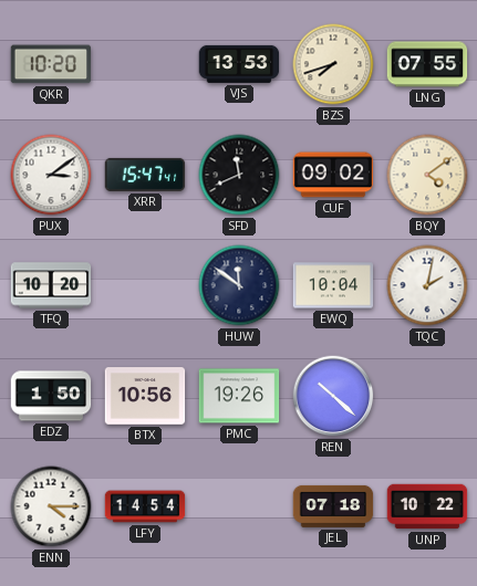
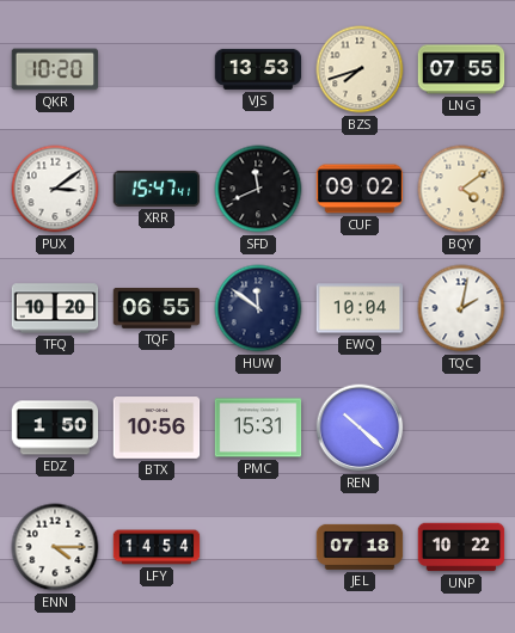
TQF: none -> 06:55 (157, 309)
PMC: 19:26 -> 15:31 (258, 428)
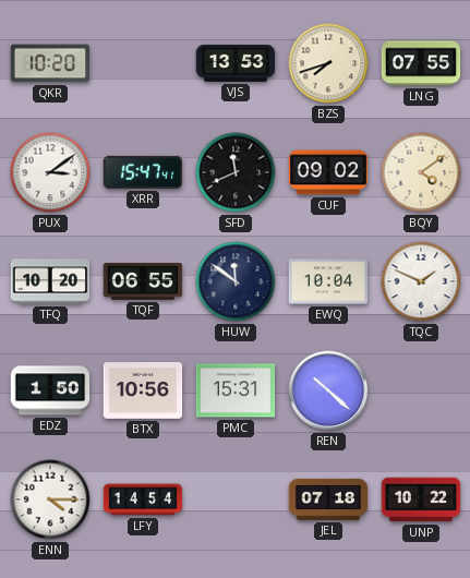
TQC: 2:02 -> 1:49 (421, 281)
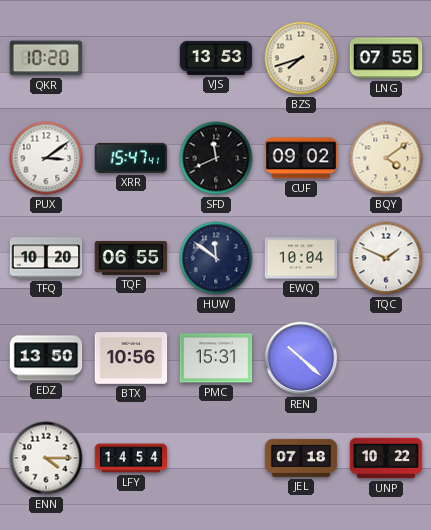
EDZ: 1:50 -> 13:50 (46, 358)
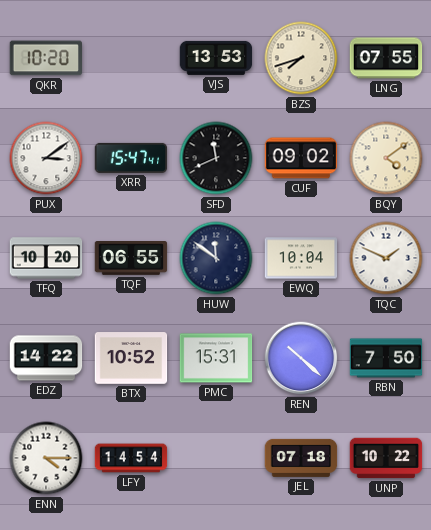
EDZ: 13:50 -> 14:22 (46, 358)
BTX: 10:56 -> 10:52 (131, 358)
RBN: none -> 7:50 (386, 358)
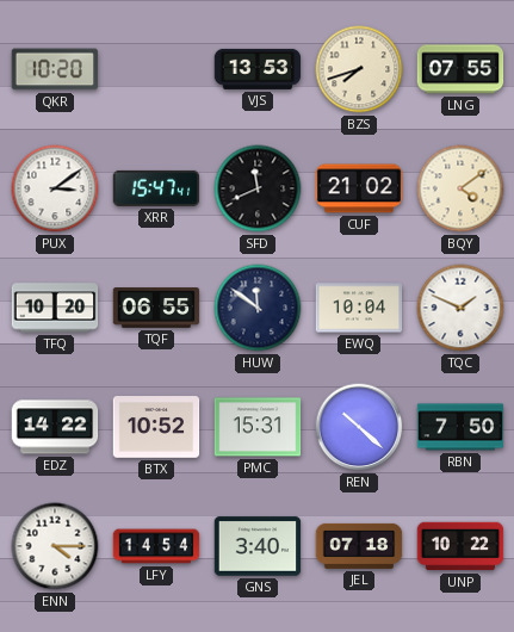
CUF: 09:02 -> 21:02 (359, 188)
GNS: none -> 3:40 (258, 546)
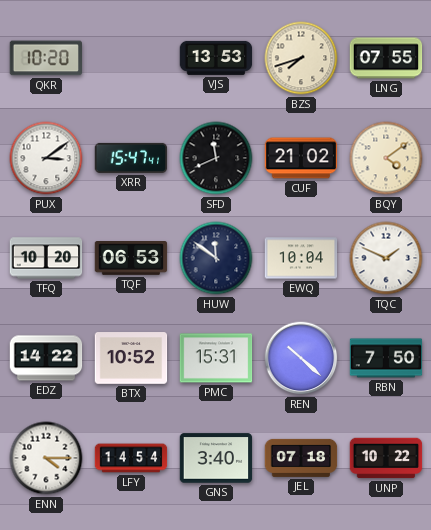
TQF: 06:55 -> 06:53 (131, 259)
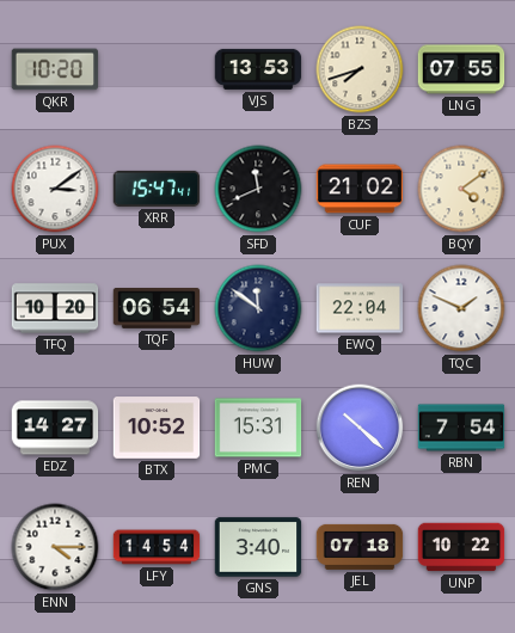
TQF: 06:53 -> 06:54 (157, 309)
EWQ: 10:04 -> 22:04 (360, 308)
EDZ: 14:22 -> 14:27 (55, 428)
RBN: 7:50 -> 7:54 (461, 428)
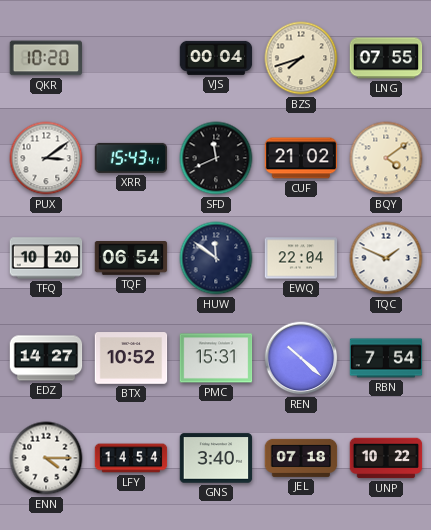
VJS: 13:53 -> 00:04 (216, 58)
XRR: 15:47 -> 15:43 (131, 158)
